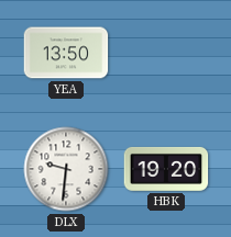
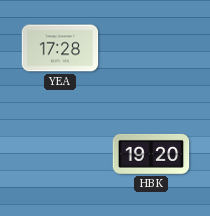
YEA: 13:50 -> 17:28 (60, 48)
DLX: 9:31 -> none (66, 169)
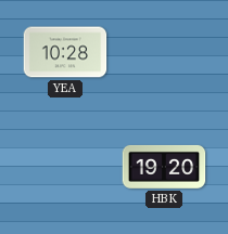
YEA: 17:28 -> 10:28 (65, 52)
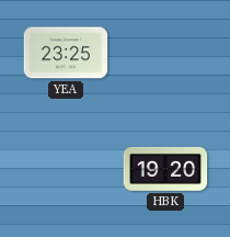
YEA: 10:28 -> 23:25 (66, 53)
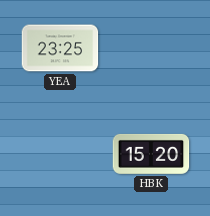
HBK: 19:20 -> 15:20 (151, 154)
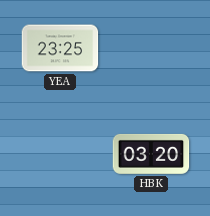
HBK: 15:20 -> 03:20 (151, 154)
